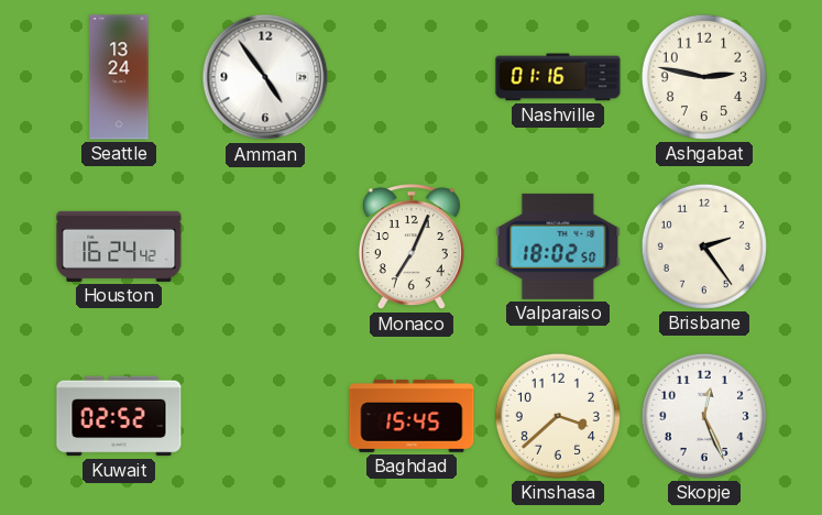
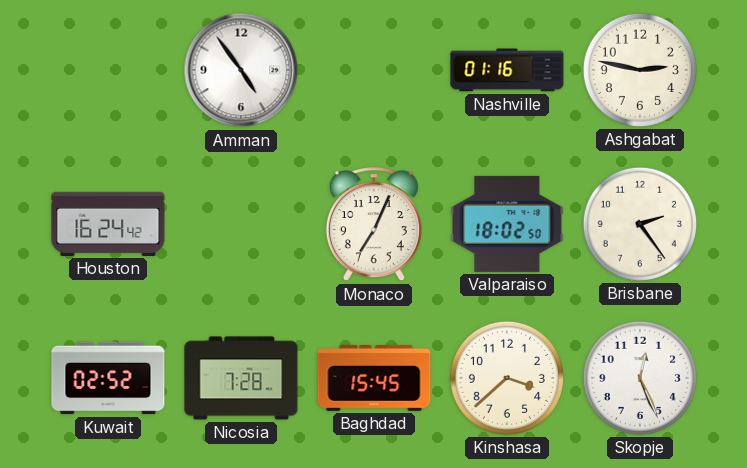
Seattle: 13:24 -> none (119, 77)
Nicosia: none -> 7:28 (241, 378)
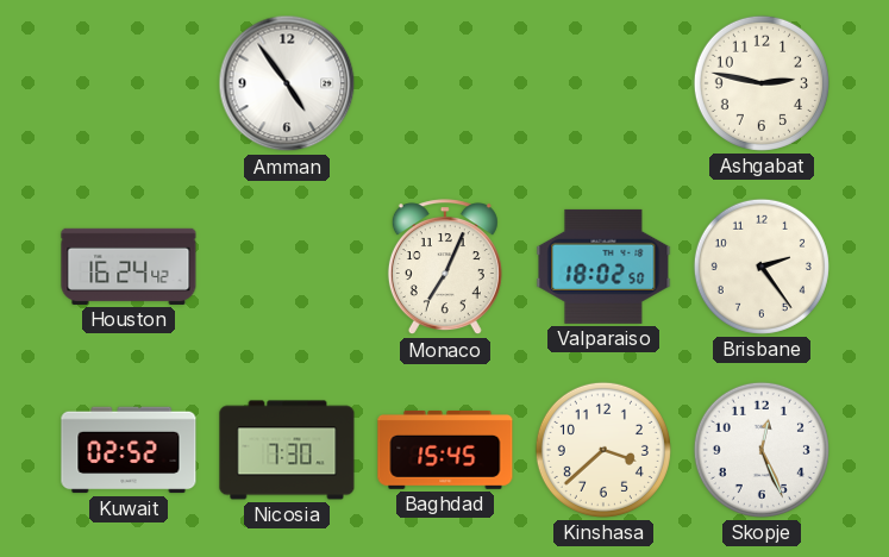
Nashville: 01:16 -> none (507, 70)
Nicosia: 7:28 -> 7:30 (287, 450)
